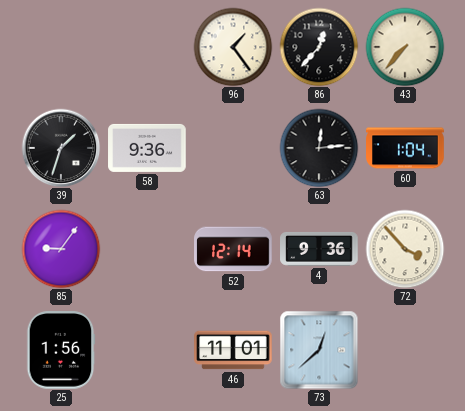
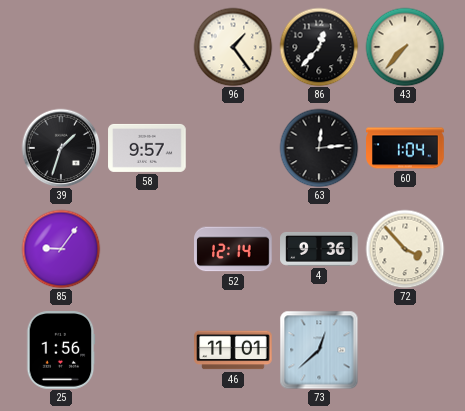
58: 9:36 -> 9:57 (147, 148)
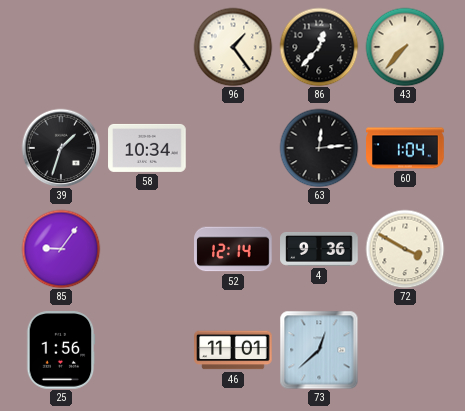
58: 9:57 -> 10:34 (147, 148)
72: 3:53 -> 3:50 (405, 249)
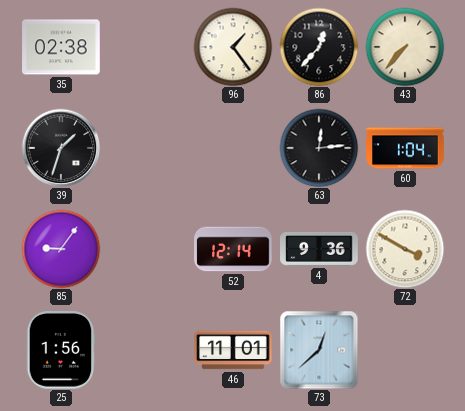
35: none -> 02:38 (61, 47)
58: 10:34 -> none (147, 148)
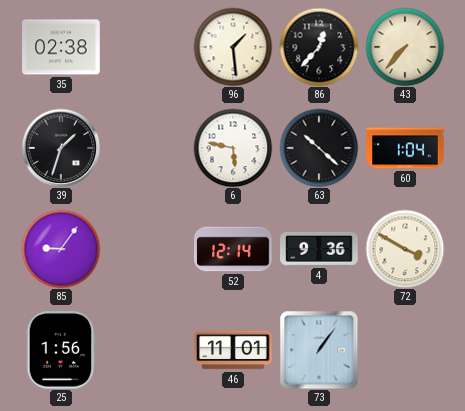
96: 1:24 -> 1:29 (233, 47)
6: none -> 5:47 (233, 148)
63: 12:14 -> 10:22 (319, 148)
73: 12:38 -> 1:06 (319, 350)
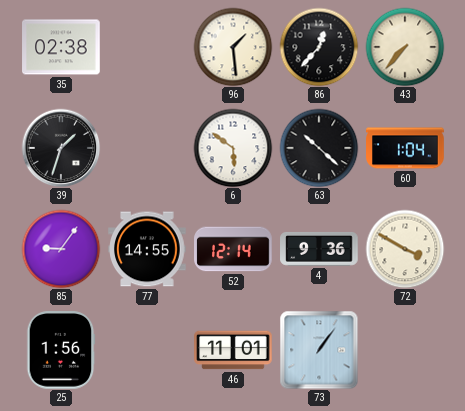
6: 5:47 -> 5:51 (233, 148)
77: none -> 14:55 (147, 249)
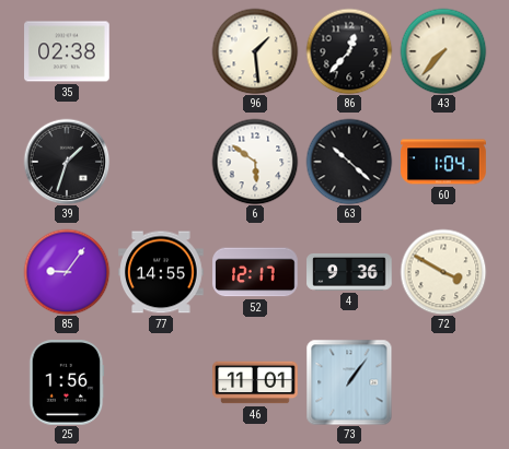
52: 12:14 -> 12:17 (255, 272)
